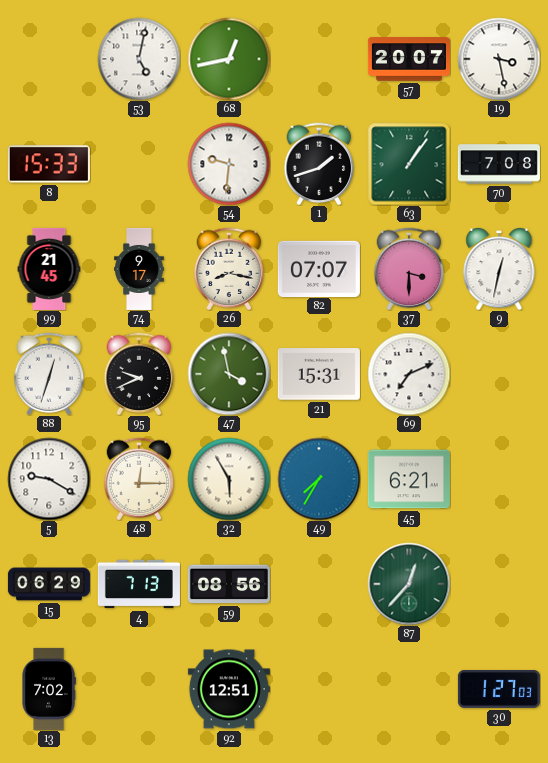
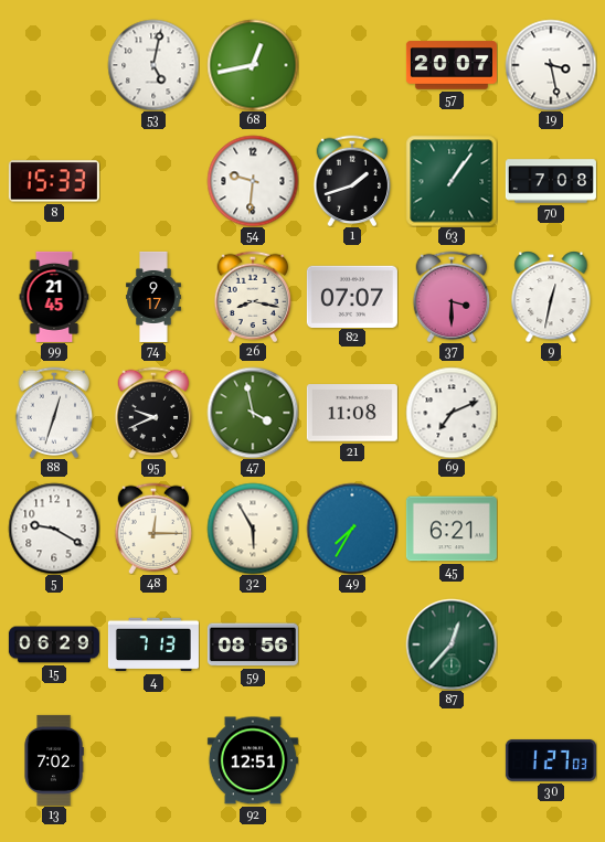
21: 15:31 -> 11:08 (352, 413)
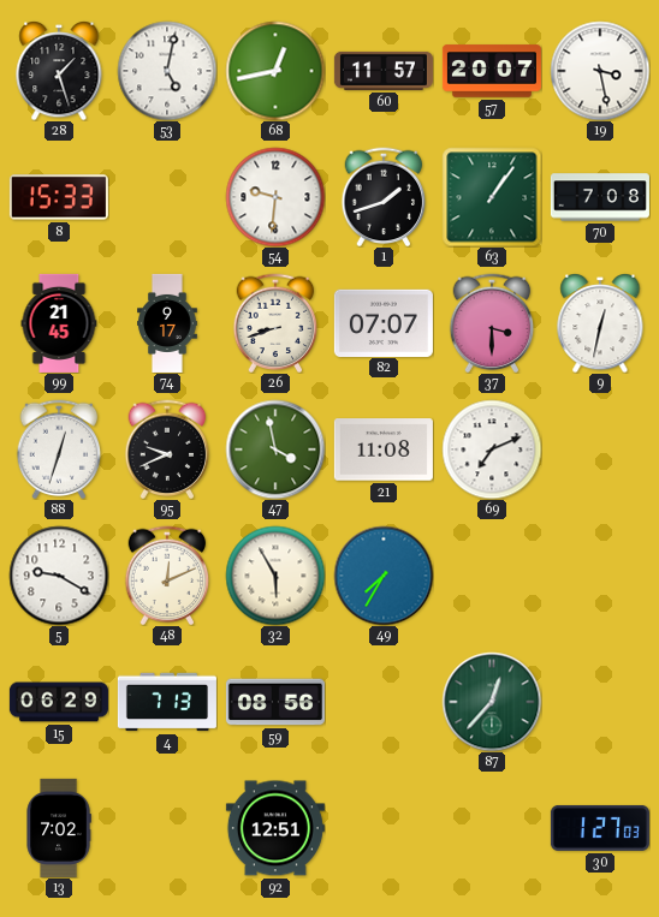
28: none -> 1:27 (59, 71)
60: none -> 11:57 (384, 71)
26: 8:17 -> 8:42 (275, 323)
48: 12:15 -> 12:11 (167, 576)
45: 6:21 -> none (452, 529)
